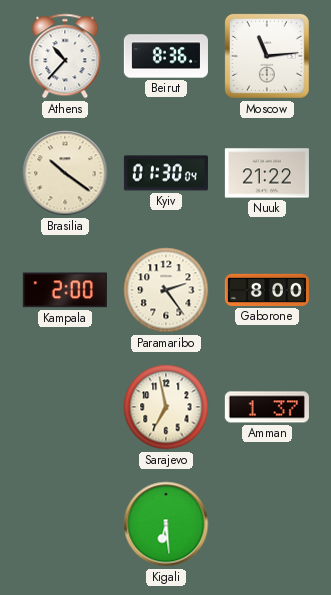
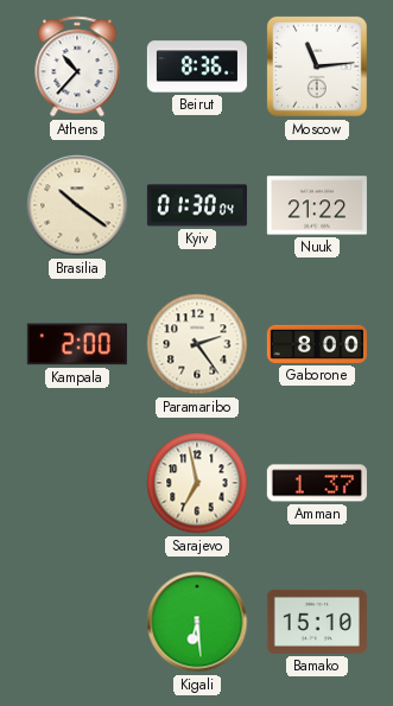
Bamako: none -> 15:10 (317, 622)
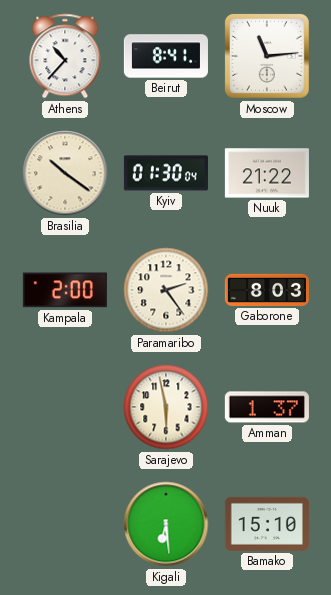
Beirut: 8:36 -> 8:41 (166, 56)
Gaborone: 8:00 -> 8:03 (267, 290)
Sarajevo: 6:58 -> 5:58 (166, 407)
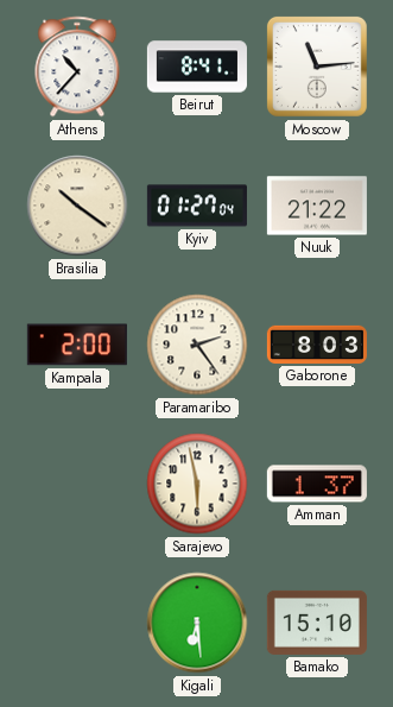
Kyiv: 01:30 -> 01:27 (197, 206)
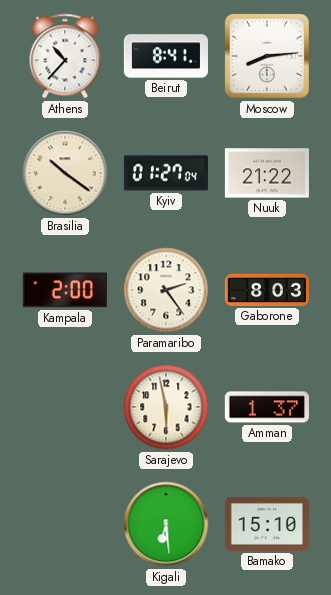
Moscow: 11:14 -> 8:14 (267, 56)
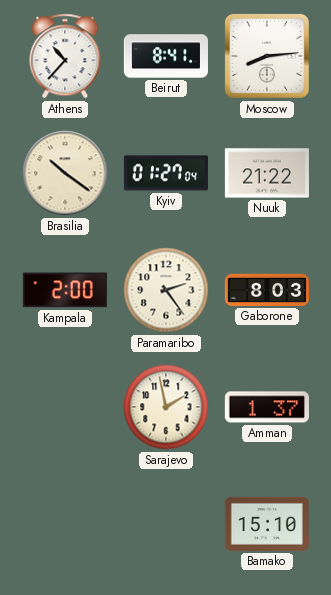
Sarajevo: 5:58 -> 1:58 (166, 407)
Kigali: 6:29 -> none (166, 524)
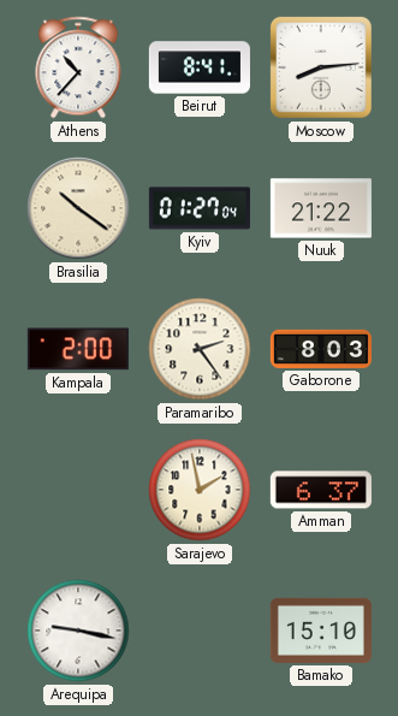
Amman: 1:37 -> 6:37 (321, 490)
Arequipa: none -> 9:17 (78, 631)
